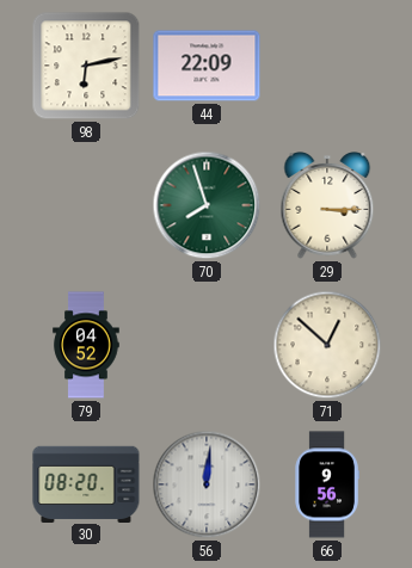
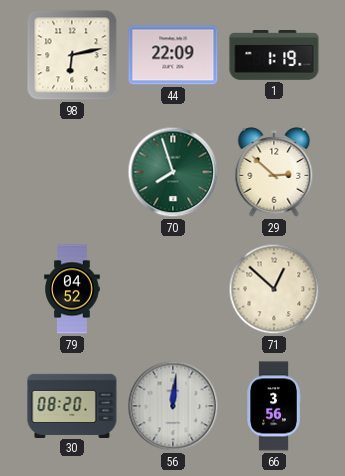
1: none -> 1:19 (274, 56)
29: 3:15 -> 2:52 (274, 173)
66: 9:56 -> 3:56 (274, 406)
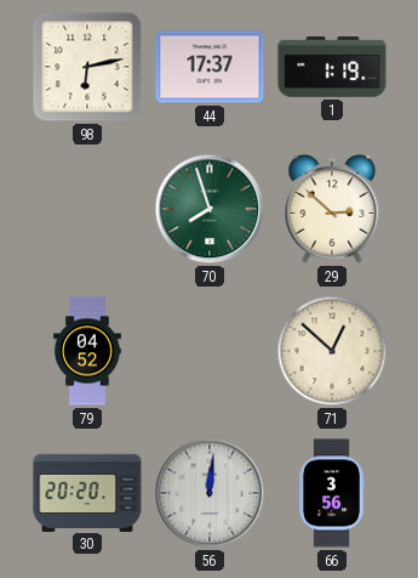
44: 22:09 -> 17:37 (210, 67)
30: 08:20 -> 20:20 (87, 492)
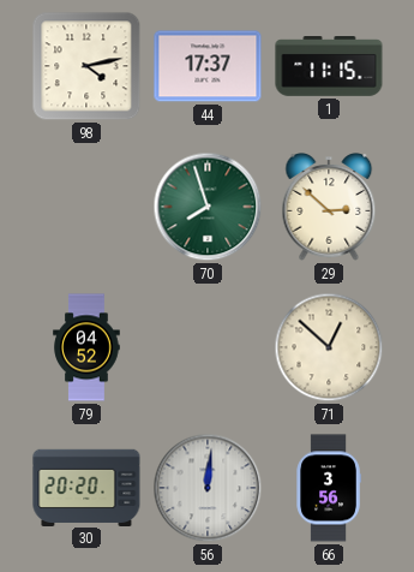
98: 6:13 -> 4:13 (86, 66)
1: 1:19 -> 11:15 (329, 67)
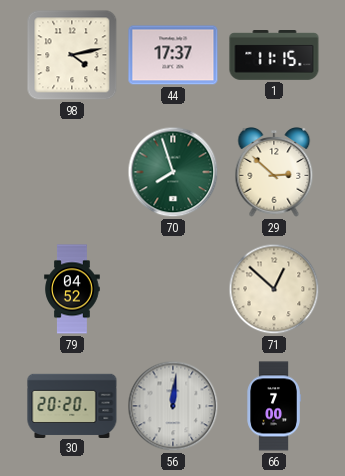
66: 3:56 -> 7:00 (274, 406)
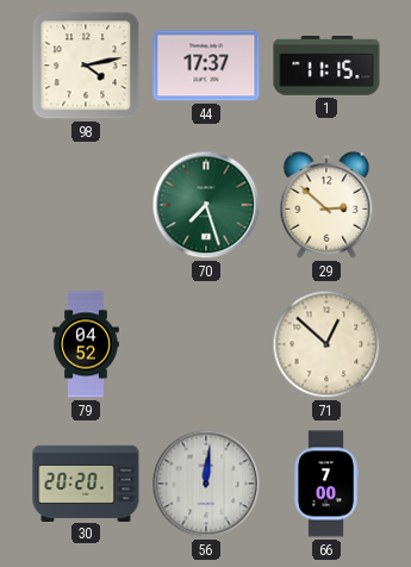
70: 7:57 -> 7:27 (206, 205)
